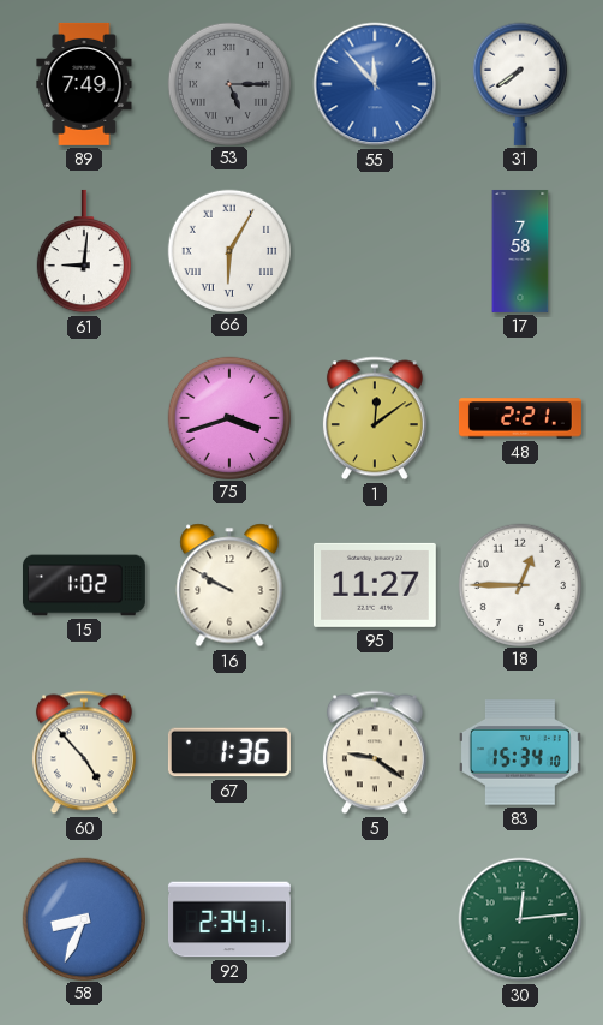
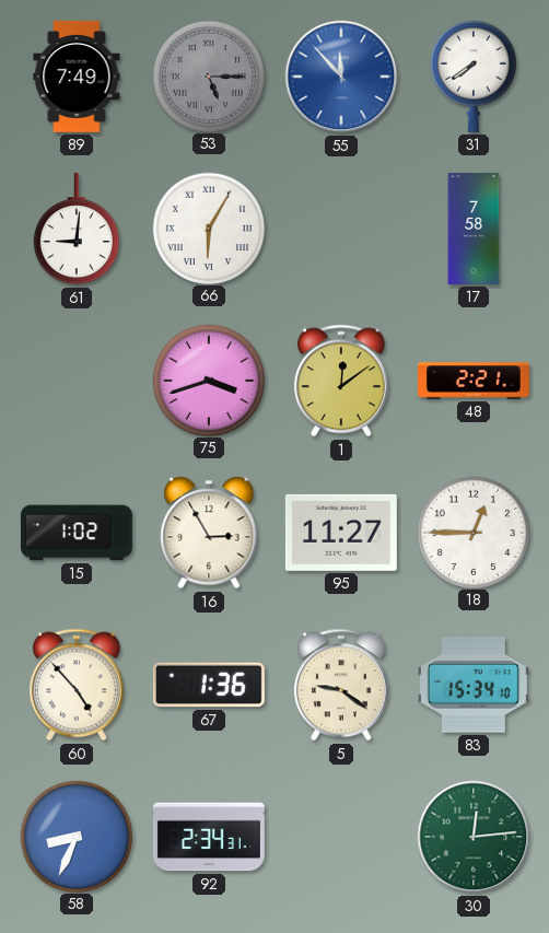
16: 9:50 -> 2:55 (209, 533)
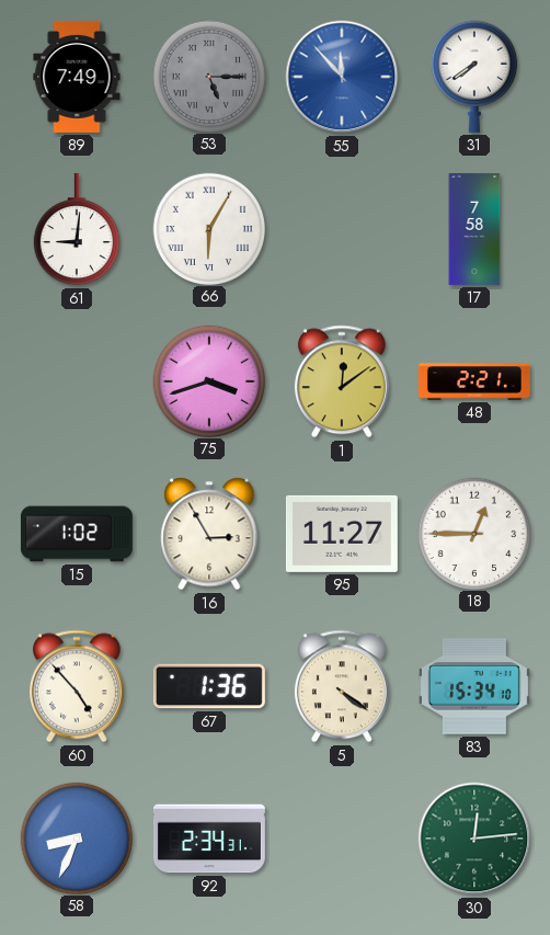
5: 9:21 -> 4:21 (342, 686)
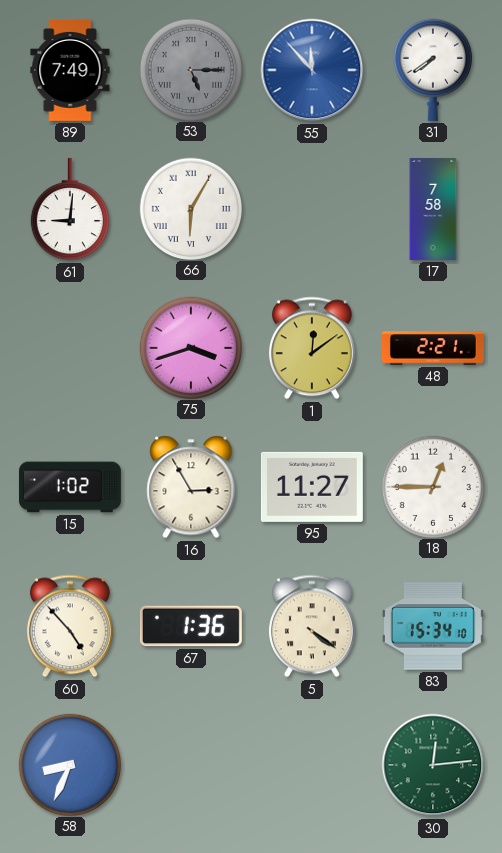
92: 2:34 -> none (209, 839)
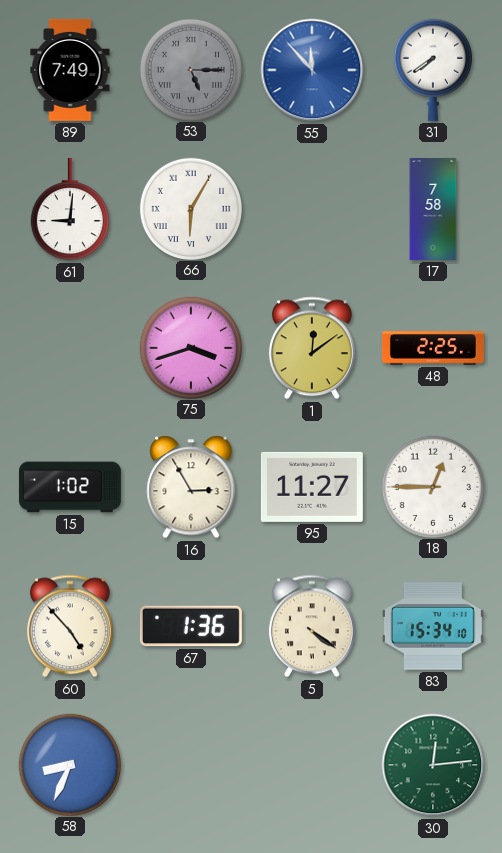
48: 2:21 -> 2:25 (433, 348)
